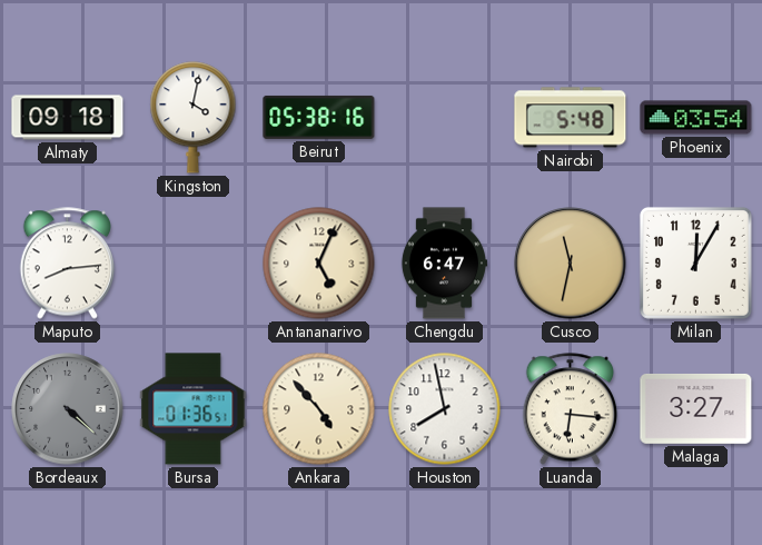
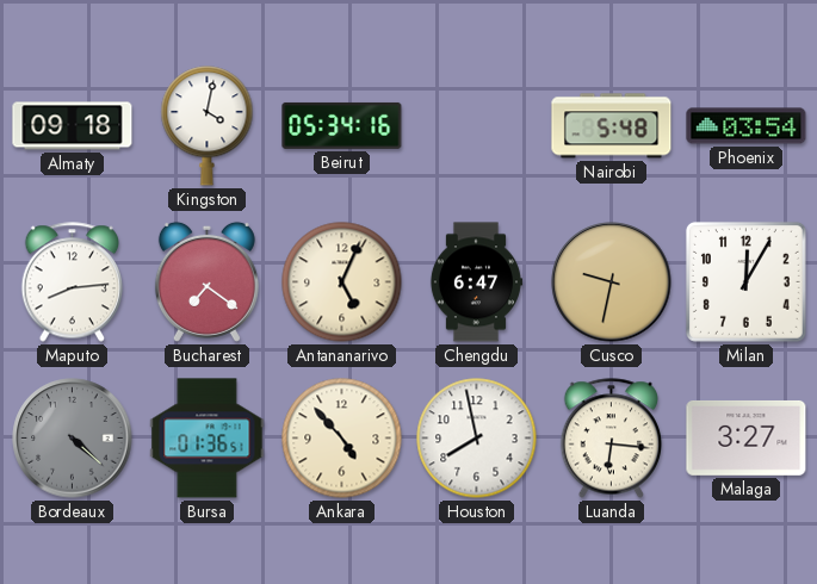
Beirut: 05:38 -> 05:34 (342, 125)
Bucharest: none -> 7:21 (206, 281)
Cusco: 11:32 -> 9:32 (612, 282)
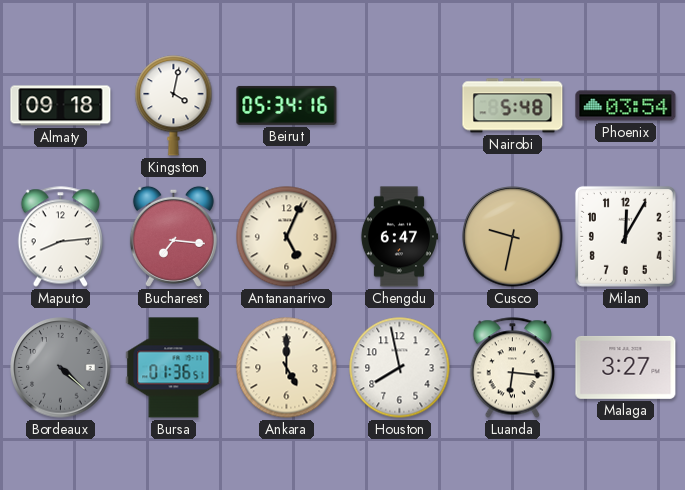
Bucharest: 7:21 -> 7:16 (173, 236)
Ankara: 4:53 -> 5:00 (287, 368)
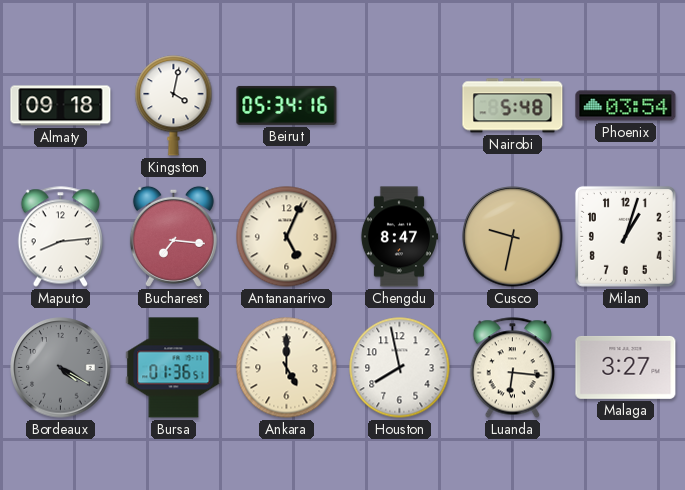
Chengdu: 6:47 -> 8:47 (398, 237)
Milan: 12:05 -> 1:03 (625, 236)
Bordeaux: 4:22 -> 4:20 (61, 368)
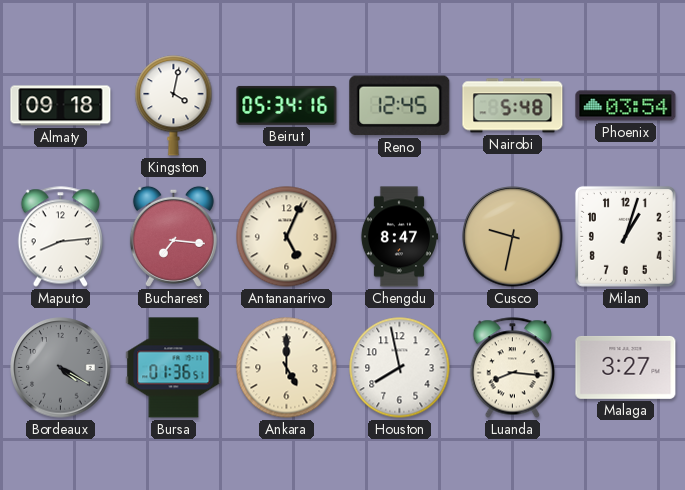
Reno: none -> 12:45 (400, 106)
Luanda: 6:16 -> 8:16 (512, 368)
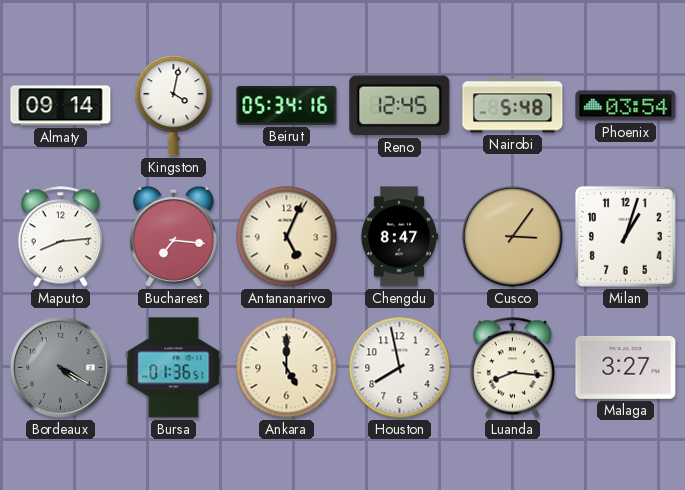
Almaty: 09:18 -> 09:14 (61, 106)
Cusco: 9:32 -> 3:06 (513, 237)
